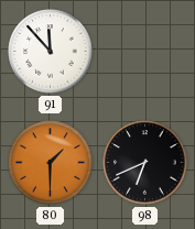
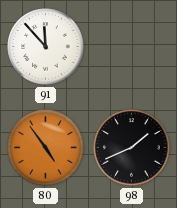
80: 1:30 -> 4:54 (46, 148)
98: 6:41 -> 1:41 (132, 148)
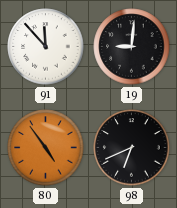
19: none -> 9:01 (132, 47)
98: 1:41 -> 6:41 (132, 148)
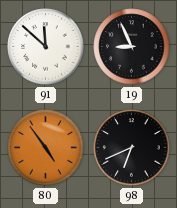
91: 11:53 -> 11:52 (46, 47)
19: 9:01 -> 8:56 (132, 47)
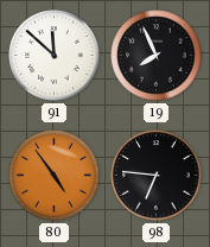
19: 8:56 -> 7:56 (157, 56)
98: 6:41 -> 6:46 (157, 176)
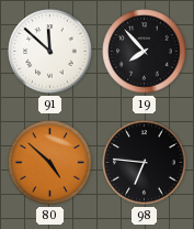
19: 7:56 -> 7:53 (145, 52)
80: 4:54 -> 4:52 (50, 163)
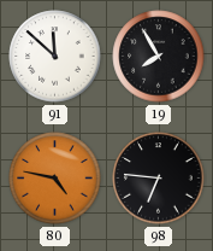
19: 7:53 -> 7:55 (159, 57)
80: 4:52 -> 4:47 (55, 179)
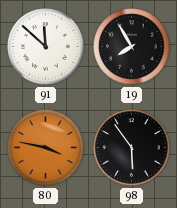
80: 4:47 -> 3:47 (46, 148)
98: 6:46 -> 5:54 (132, 148)
